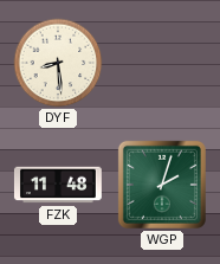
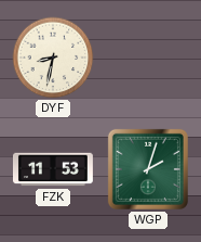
DYF: 8:29 -> 8:32 (53, 58)
FZK: 11:48 -> 11:53 (53, 169)
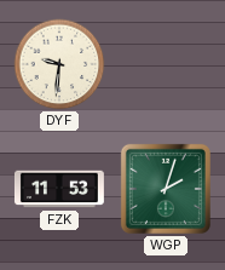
DYF: 8:32 -> 9:31 (59, 64)
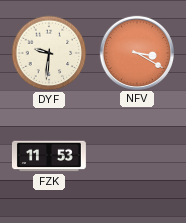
NFV: none -> 3:20 (136, 52)
WGP: 2:03 -> none (166, 189)
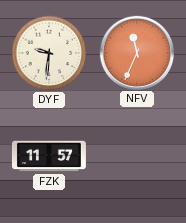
NFV: 3:20 -> 11:34 (136, 52)
FZK: 11:53 -> 11:57 (49, 156)
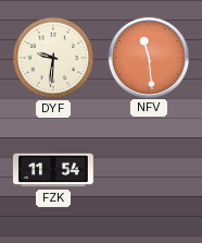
NFV: 11:34 -> 11:29 (148, 57)
FZK: 11:57 -> 11:54 (53, 170)
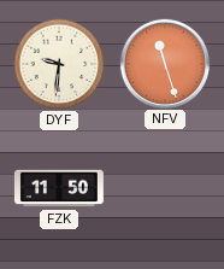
NFV: 11:29 -> 11:27 (164, 63)
FZK: 11:54 -> 11:50 (59, 188)
